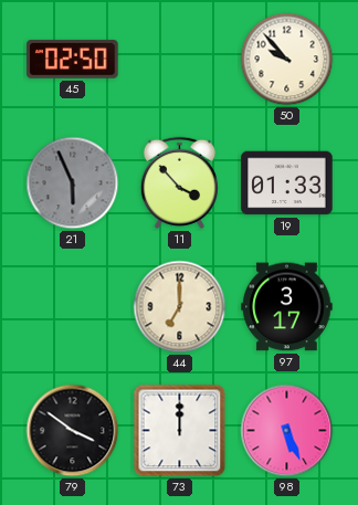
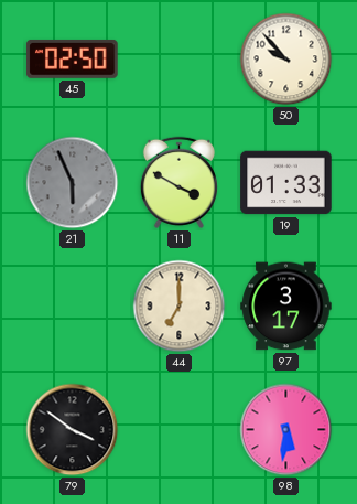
11: 3:53 -> 3:50 (178, 182)
73: 12:00 -> none (180, 431)
98: 5:26 -> 5:31 (286, 430)
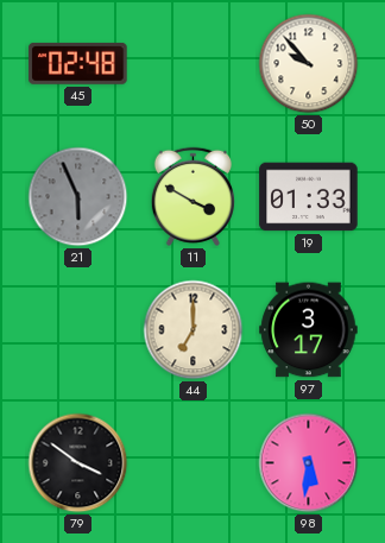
45: 02:50 -> 02:48 (78, 64)
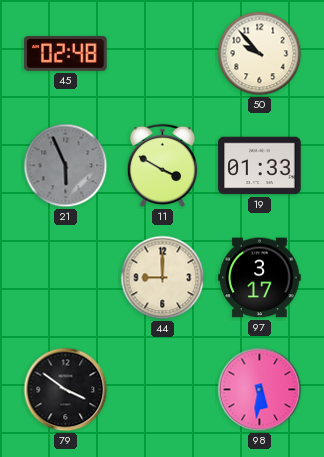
44: 7:00 -> 9:00 (163, 278)
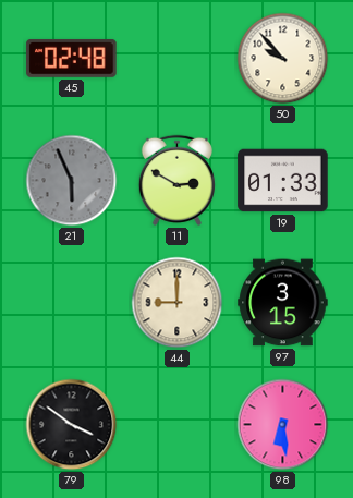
11: 3:50 -> 2:50 (176, 180)
97: 3:17 -> 3:15 (283, 303)
98: 5:31 -> 6:29 (283, 425)
